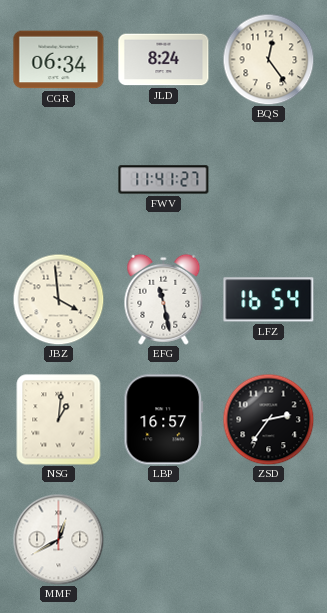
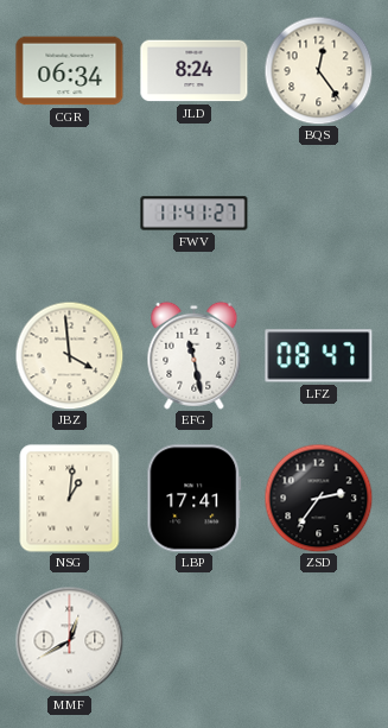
LFZ: 16:54 -> 08:47 (319, 356)
LBP: 16:57 -> 17:41 (195, 499)
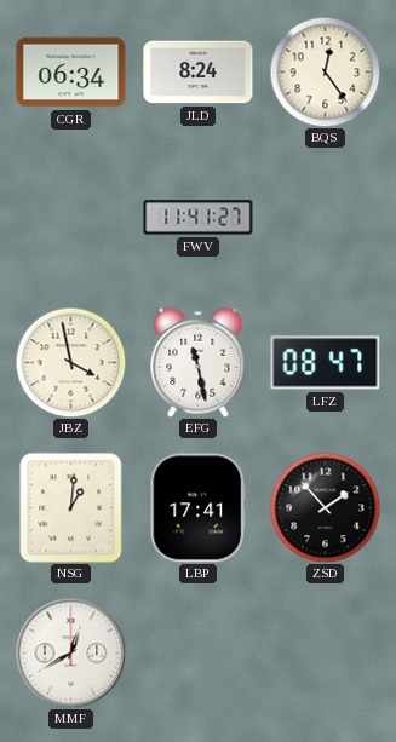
JBZ: 3:59 -> 3:58 (70, 362)
ZSD: 2:36 -> 1:53 (325, 507)
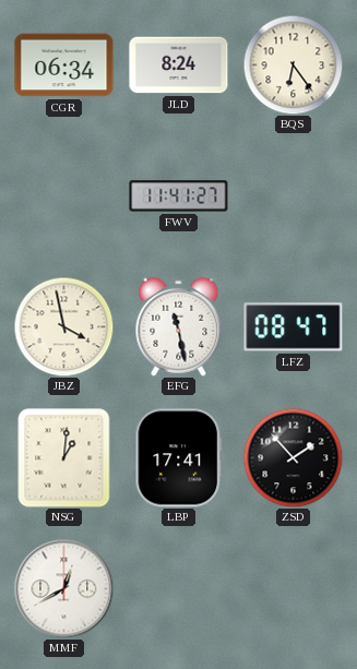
BQS: 12:24 -> 6:24 (293, 64)
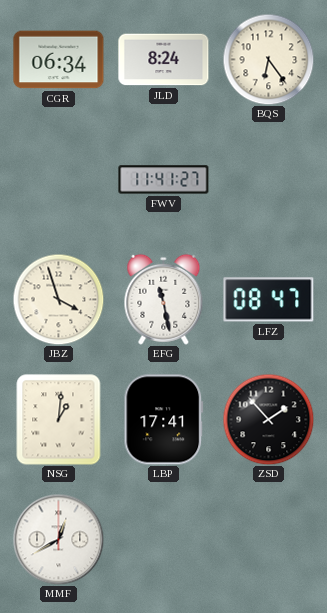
JBZ: 3:58 -> 3:57 (58, 299)
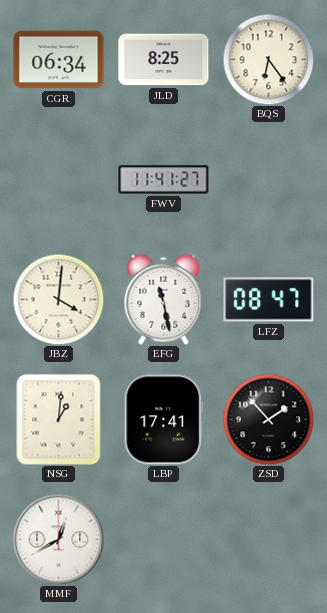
JLD: 8:24 -> 8:25 (164, 60)
JBZ: 3:57 -> 4:01 (58, 299)
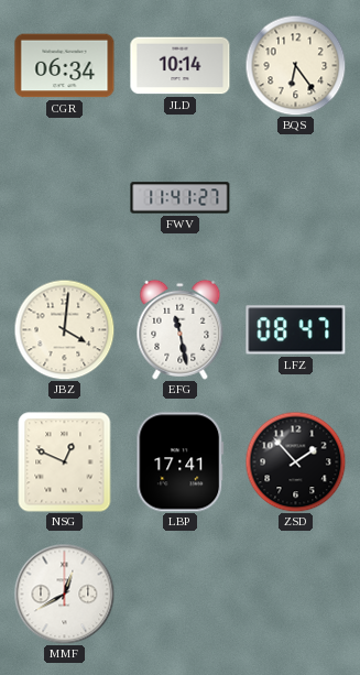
JLD: 8:25 -> 10:14 (181, 66)
NSG: 1:01 -> 12:49 (65, 462)
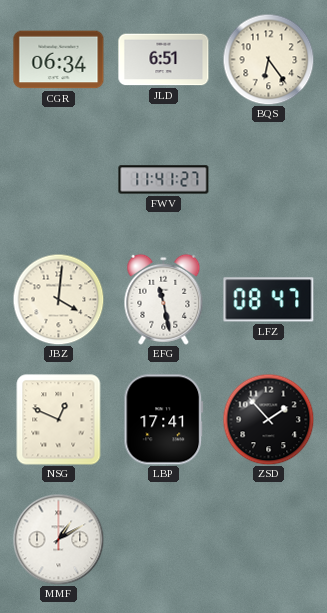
JLD: 10:14 -> 6:51 (164, 60)
MMF: 12:40 -> 1:10 (58, 539)
